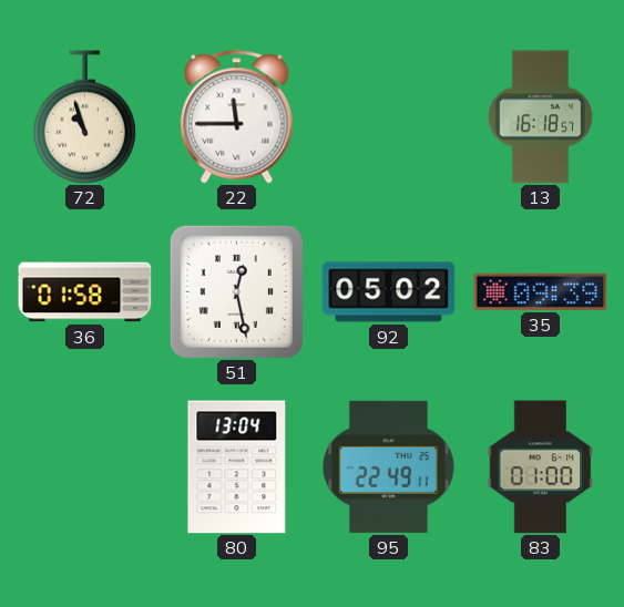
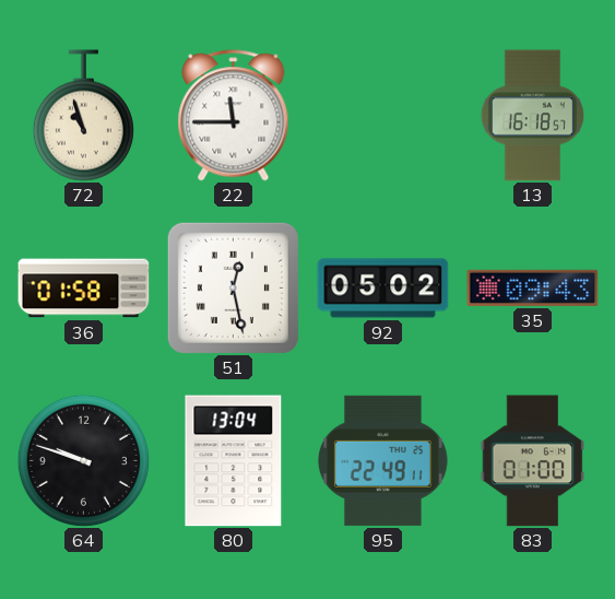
35: 09:39 -> 09:43 (533, 287)
64: none -> 9:48 (83, 460)
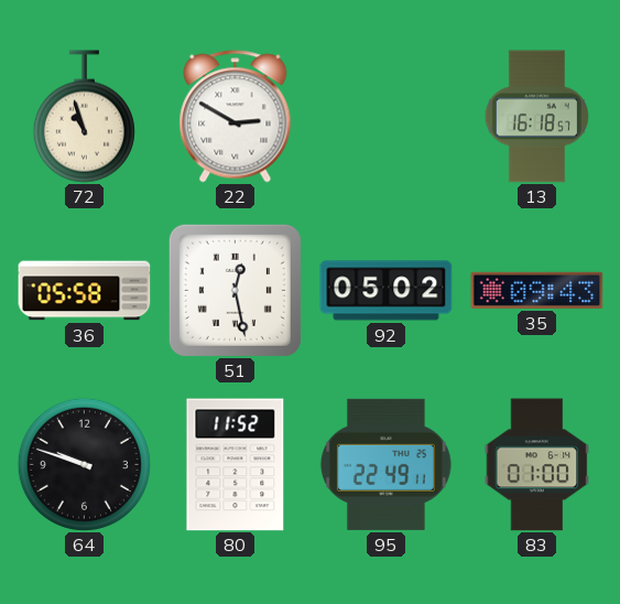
22: 11:45 -> 2:50 (236, 117)
36: 01:58 -> 05:58 (85, 291)
80: 13:04 -> 11:52 (236, 465)
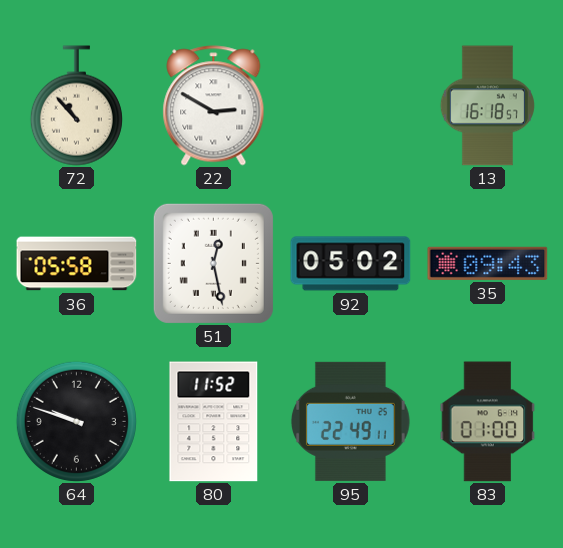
72: 10:57 -> 10:53 (76, 106)
